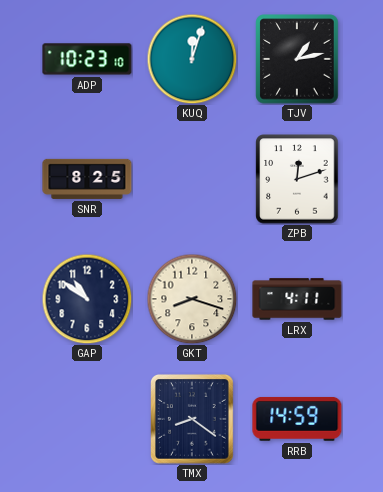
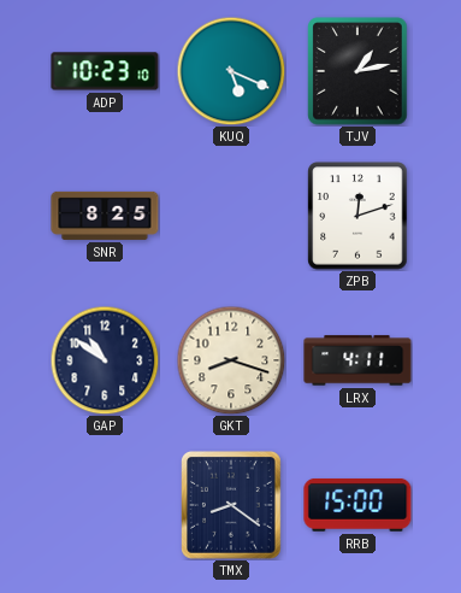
KUQ: 12:03 -> 5:19 (231, 71)
RRB: 14:59 -> 15:00 (357, 505)
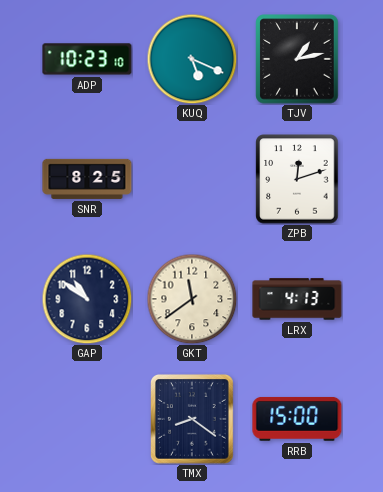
GKT: 8:18 -> 11:39 (192, 299)
LRX: 4:11 -> 4:13 (297, 299)
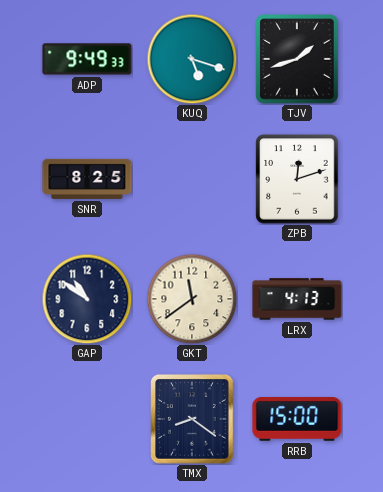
ADP: 10:23 -> 9:49 (87, 59)
KUQ: 5:19 -> 5:18 (192, 59)
TJV: 1:13 -> 1:42 (297, 59)
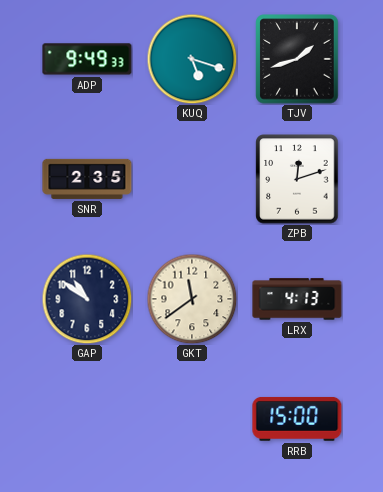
SNR: 8:25 -> 2:35 (87, 179)
TMX: 8:21 -> none (193, 420)
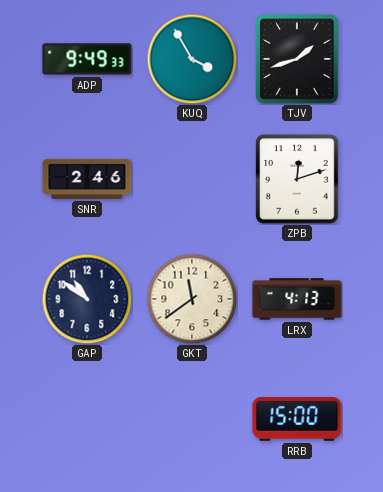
KUQ: 5:18 -> 3:55 (192, 59)
SNR: 2:35 -> 2:46 (87, 179)
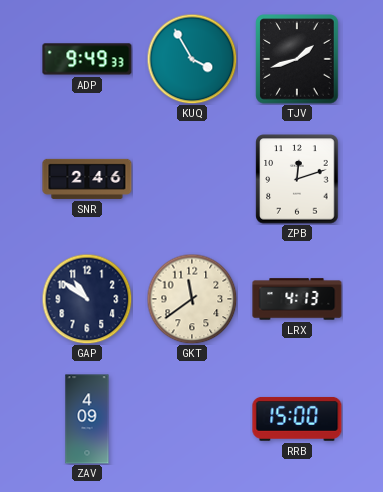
ZAV: none -> 4:09 (87, 419)
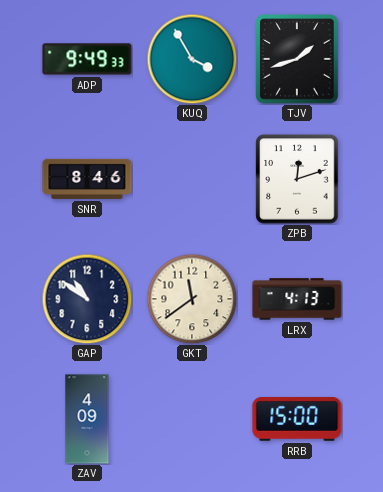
SNR: 2:46 -> 8:46 (87, 179)
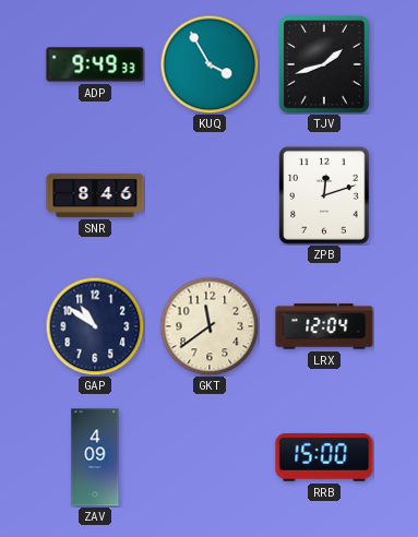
LRX: 4:13 -> 12:04 (324, 326)
